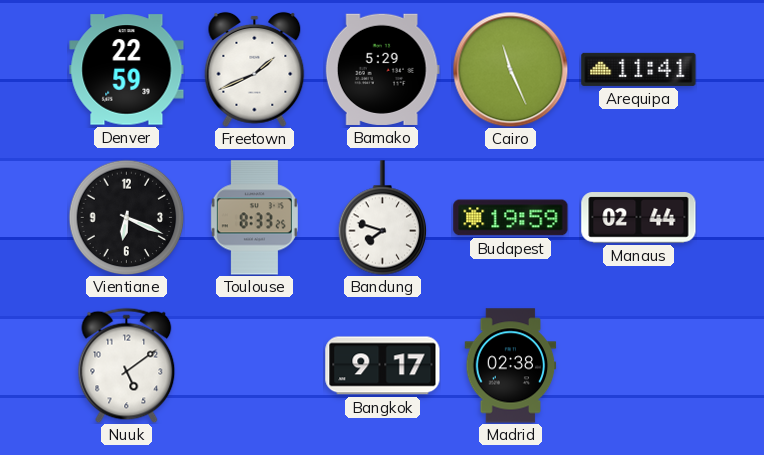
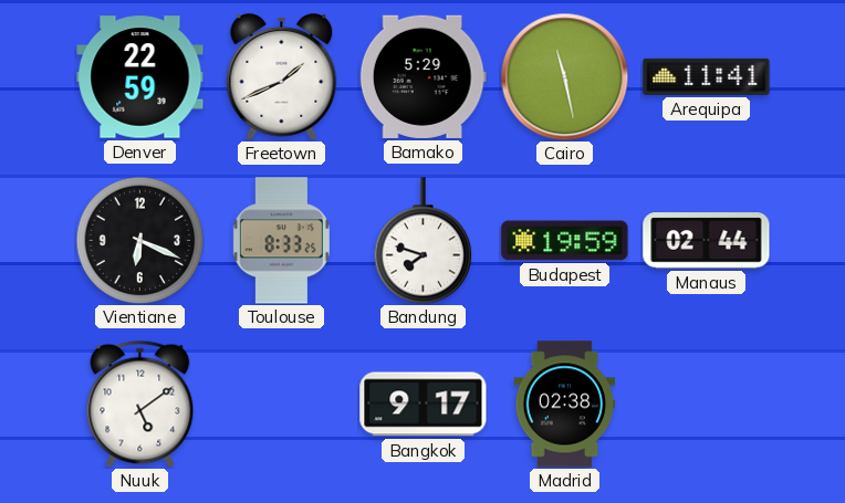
Cairo: 11:26 -> 11:28 (564, 76)
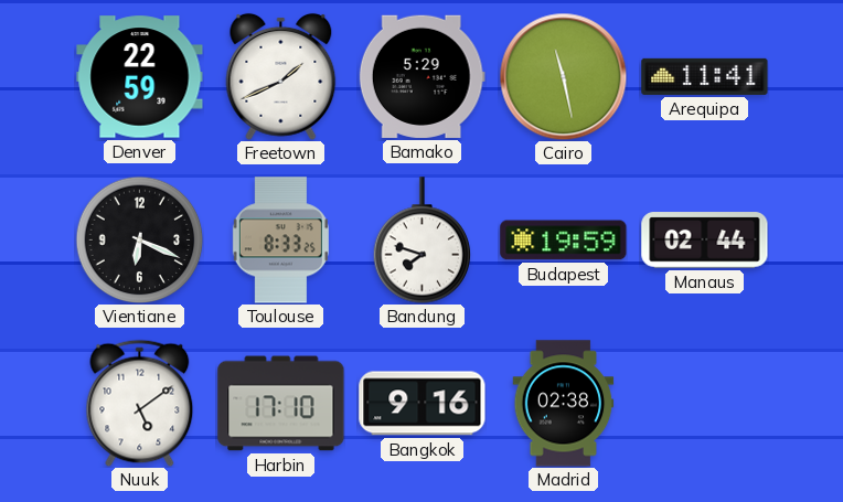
Harbin: none -> 17:10 (281, 404)
Bangkok: 9:17 -> 9:16 (423, 404)
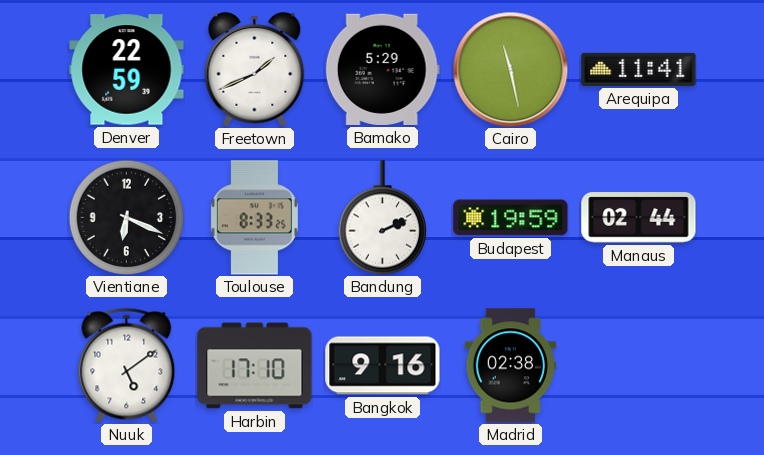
Bandung: 7:48 -> 2:11 (383, 218)
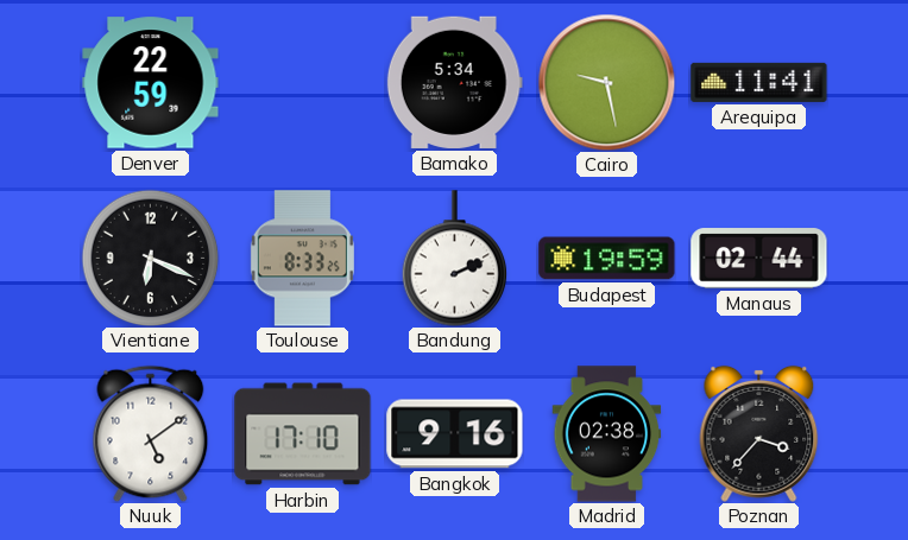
Freetown: 1:41 -> none (255, 69)
Bamako: 5:29 -> 5:34 (454, 82)
Cairo: 11:28 -> 9:28 (606, 82)
Poznan: none -> 3:37 (759, 433)
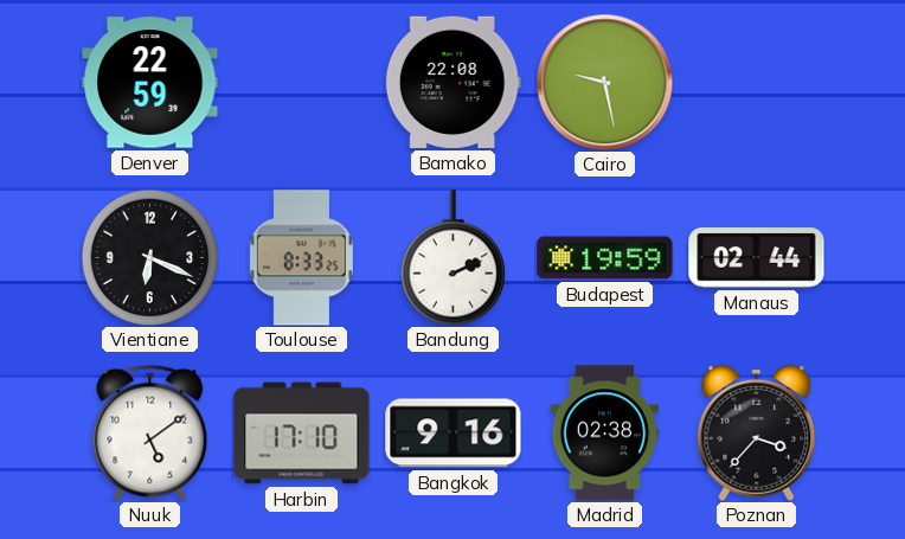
Bamako: 5:34 -> 22:08 (452, 82)
Arequipa: 11:41 -> none (759, 82)
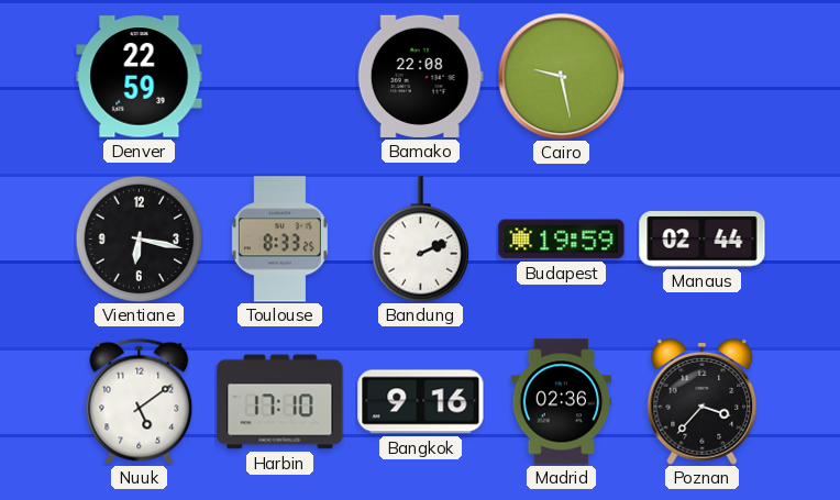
Vientiane: 6:19 -> 6:17 (139, 238)
Madrid: 02:38 -> 02:36 (562, 402)
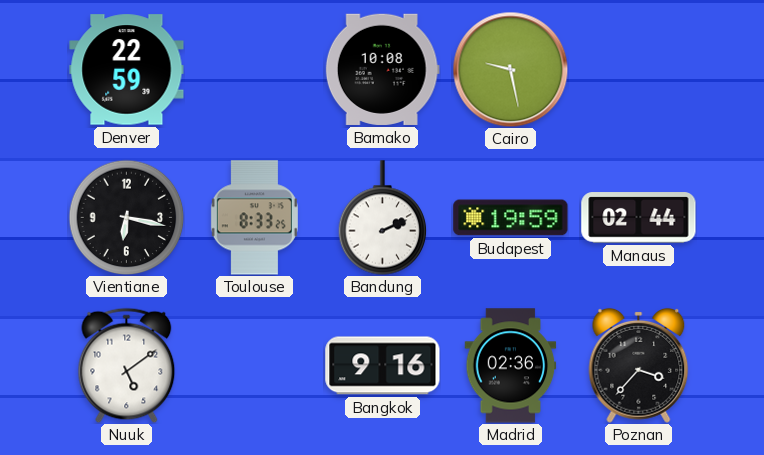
Bamako: 22:08 -> 10:08 (382, 69)
Harbin: 17:10 -> none (280, 402)
